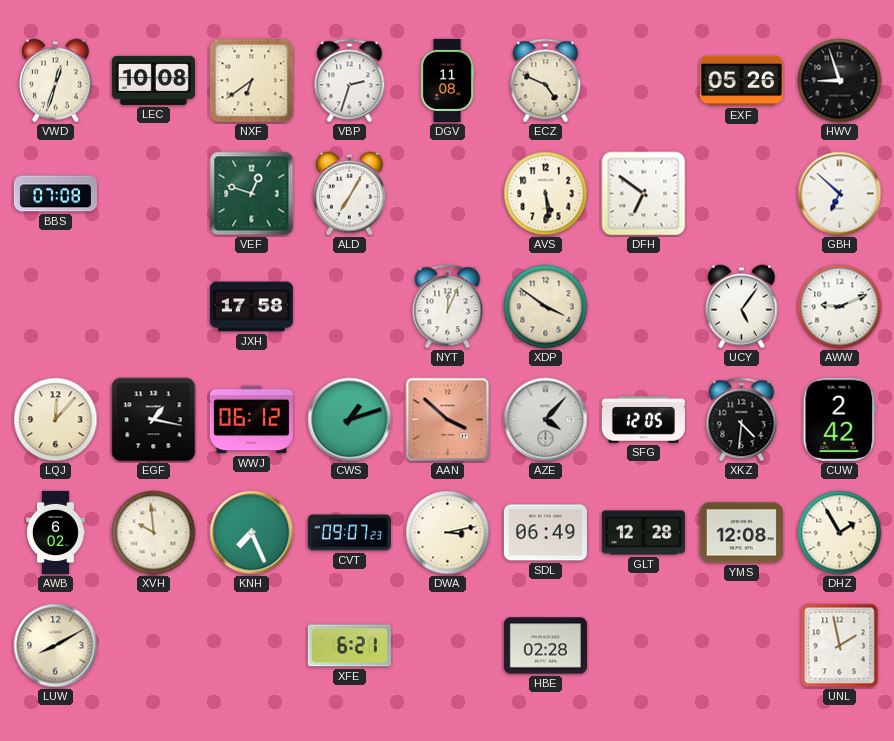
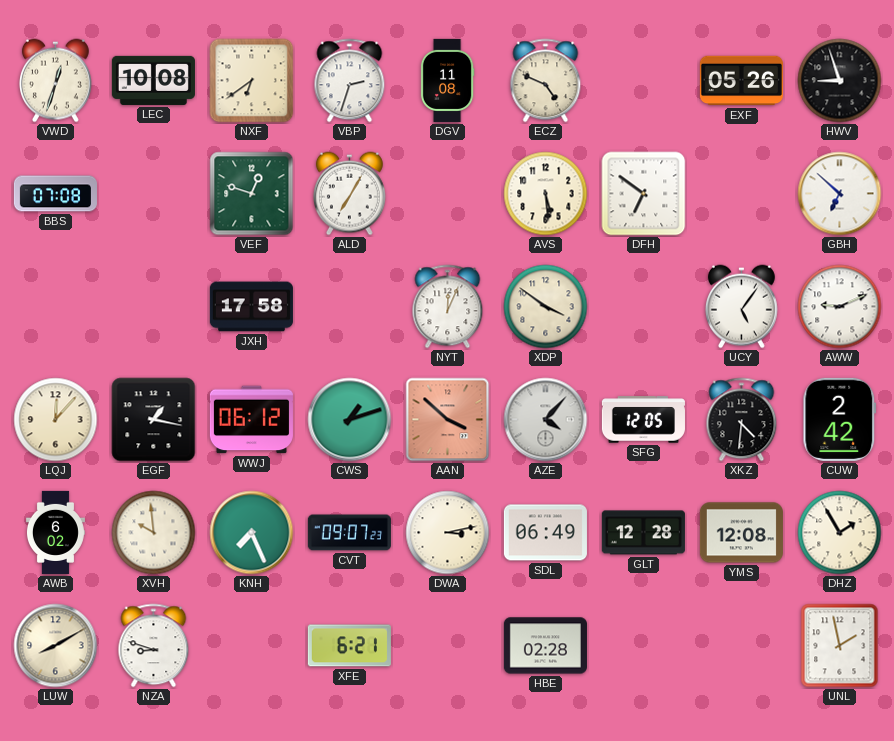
NZA: none -> 8:48 (154, 646)
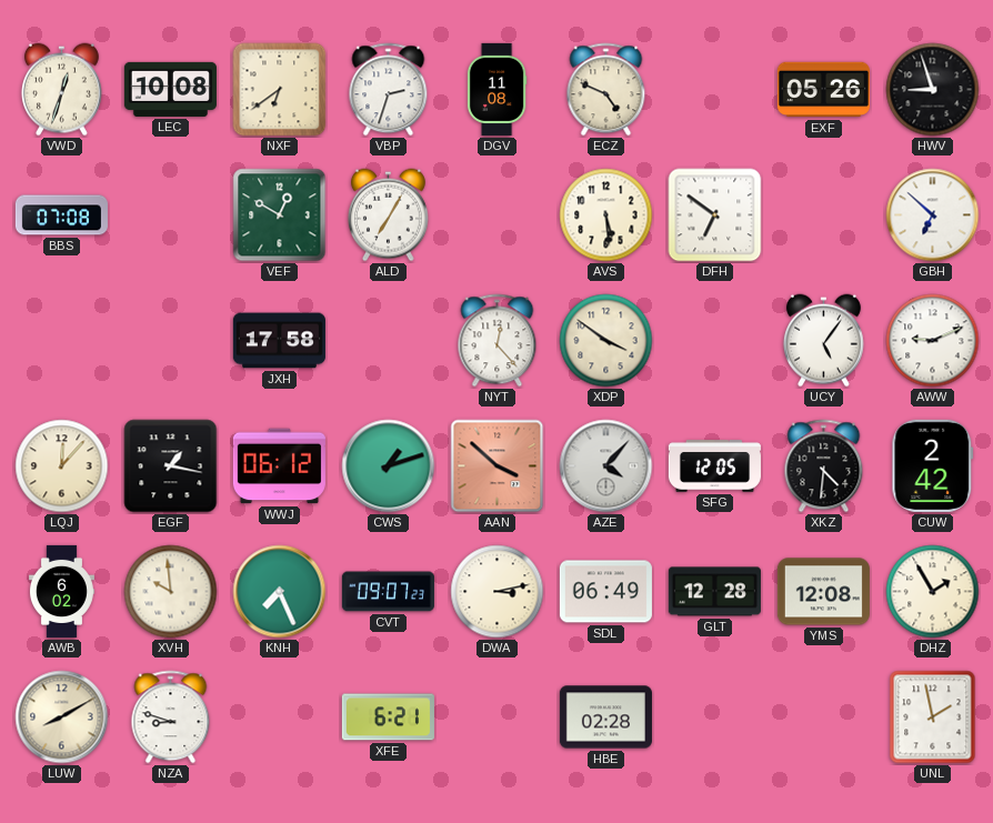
VEF: 12:48 -> 12:50 (280, 215)
NYT: 12:04 -> 12:23 (498, 341)
